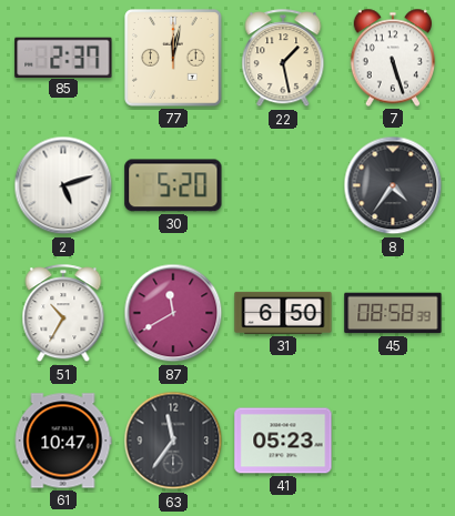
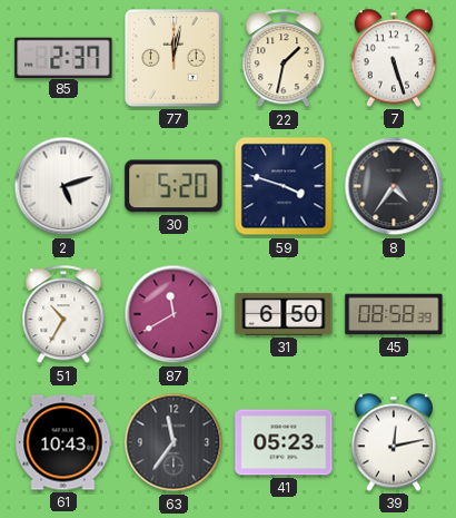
22: 1:28 -> 1:32 (284, 59)
59: none -> 3:48 (284, 186)
61: 10:47 -> 10:43 (63, 442)
39: none -> 12:13 (394, 442)
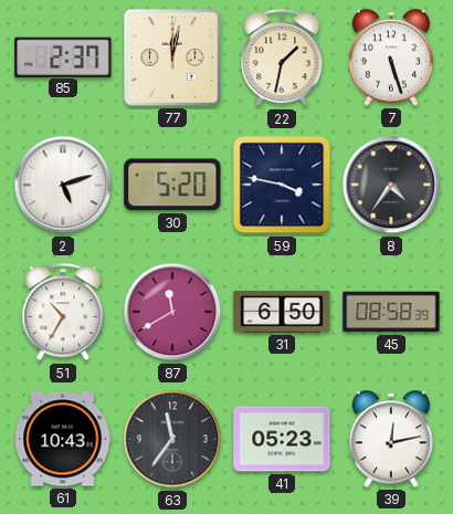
59: 3:48 -> 3:47 (282, 185)
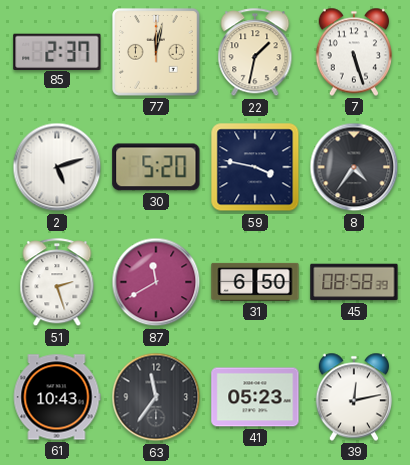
51: 10:35 -> 2:27 (57, 283)
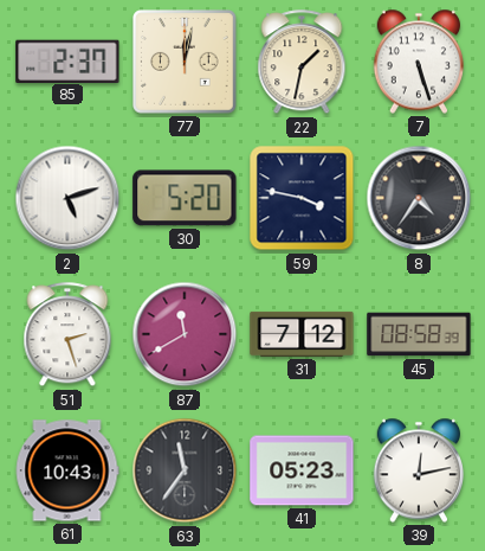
31: 6:50 -> 7:12 (302, 334)
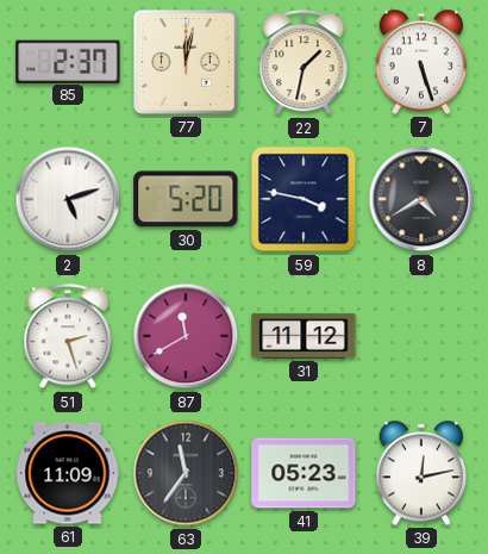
8: 4:36 -> 4:40 (421, 199)
31: 7:12 -> 11:12 (304, 336)
45: 08:58 -> none (419, 334)
61: 10:43 -> 11:09 (68, 473)
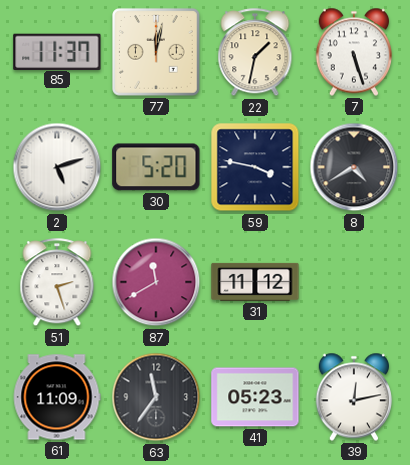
85: 2:37 -> 11:37 (57, 51)
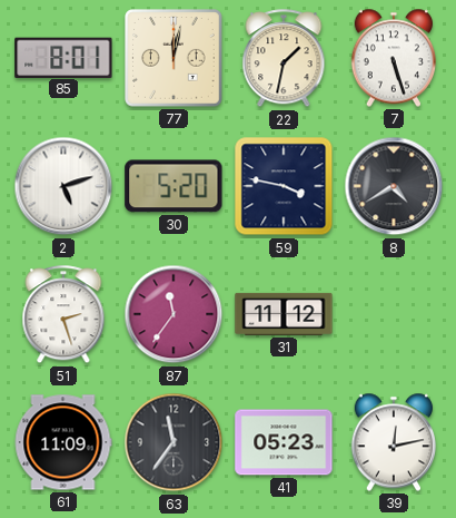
85: 11:37 -> 8:01 (63, 57)
87: 11:40 -> 11:36 (174, 314)
